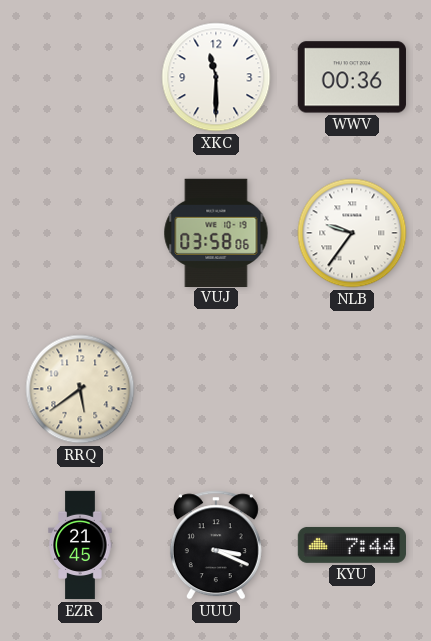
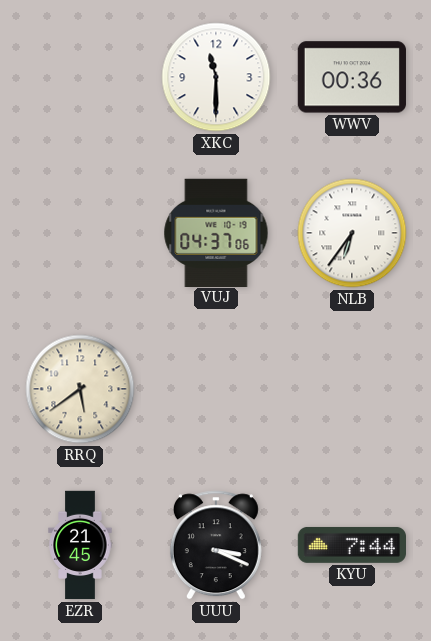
VUJ: 03:58 -> 04:37 (216, 232)
NLB: 9:36 -> 6:36 (352, 233)
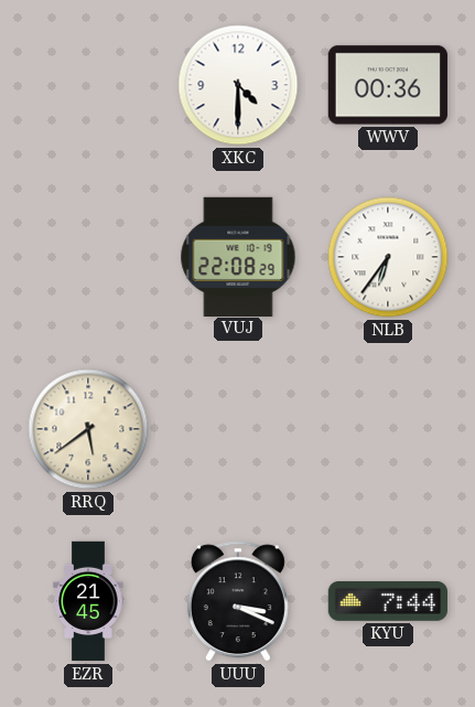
XKC: 11:30 -> 4:30 (238, 85)
VUJ: 04:37 -> 22:08 (238, 256)
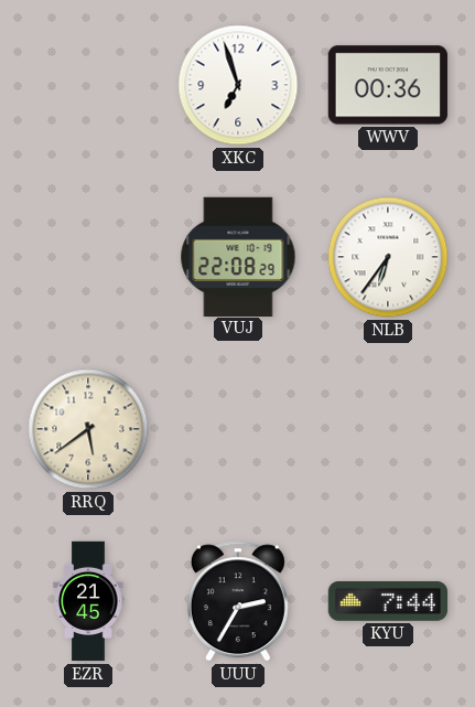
XKC: 4:30 -> 6:57 (238, 85)
UUU: 3:19 -> 2:35 (238, 601)
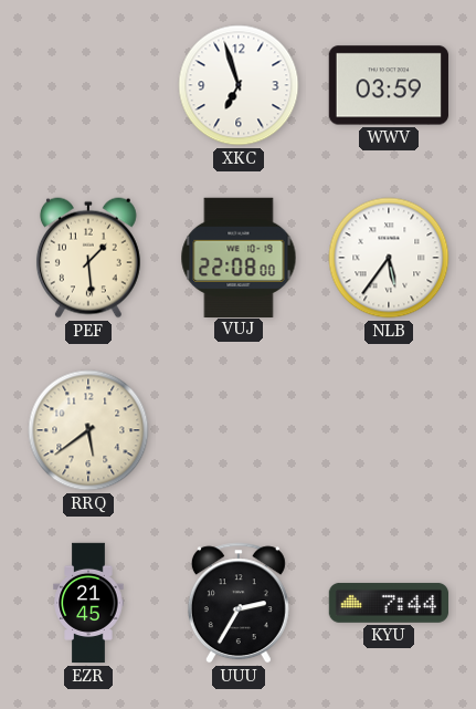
WWV: 00:36 -> 03:59 (389, 85)
PEF: none -> 1:29 (88, 258)
VUJ: 22:08:29 -> 22:08:00 (239, 257)
NLB: 6:36 -> 5:36 (389, 258)
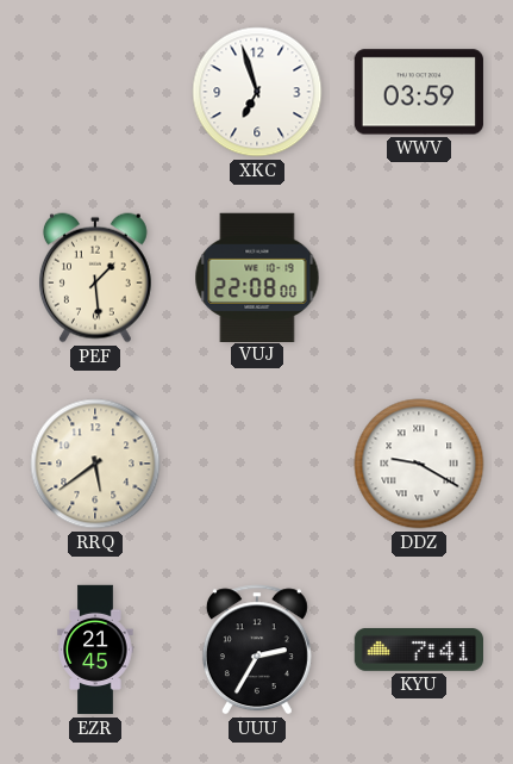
NLB: 5:36 -> none (389, 258)
DDZ: none -> 9:20 (419, 464)
KYU: 7:44 -> 7:41 (418, 650)
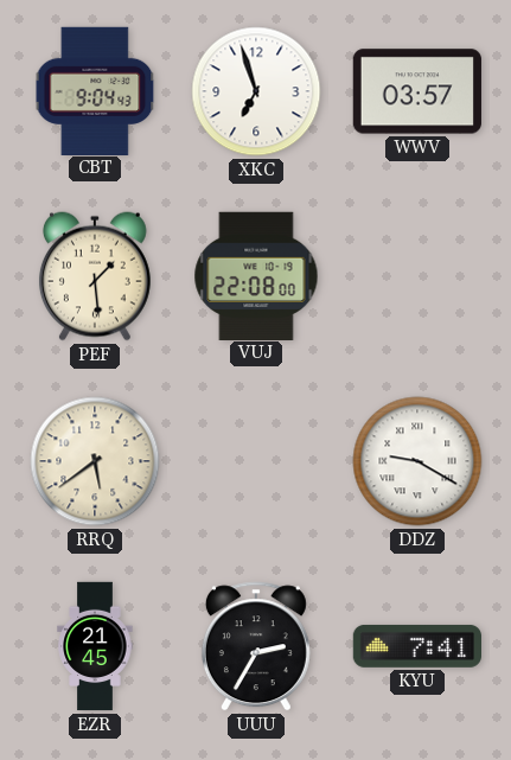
CBT: none -> 9:04 (95, 90)
WWV: 03:59 -> 03:57 (417, 91)
